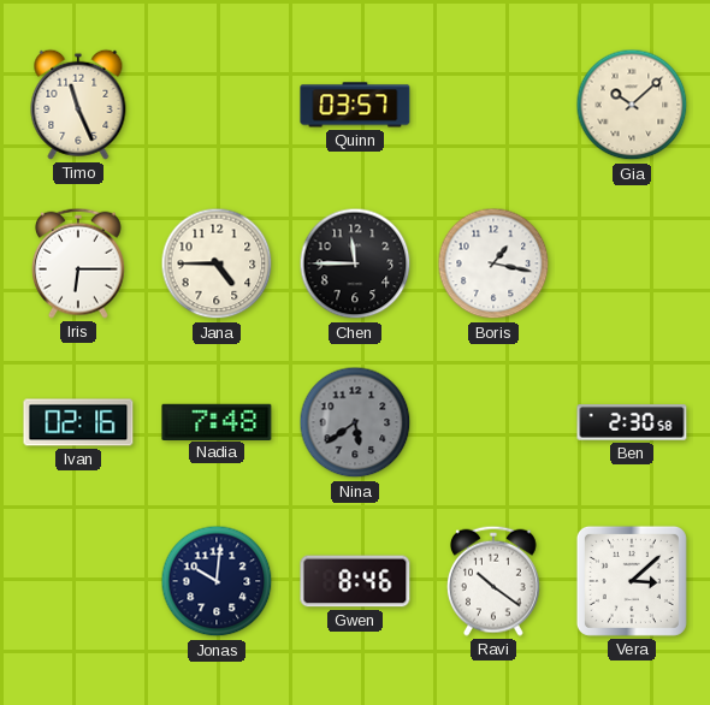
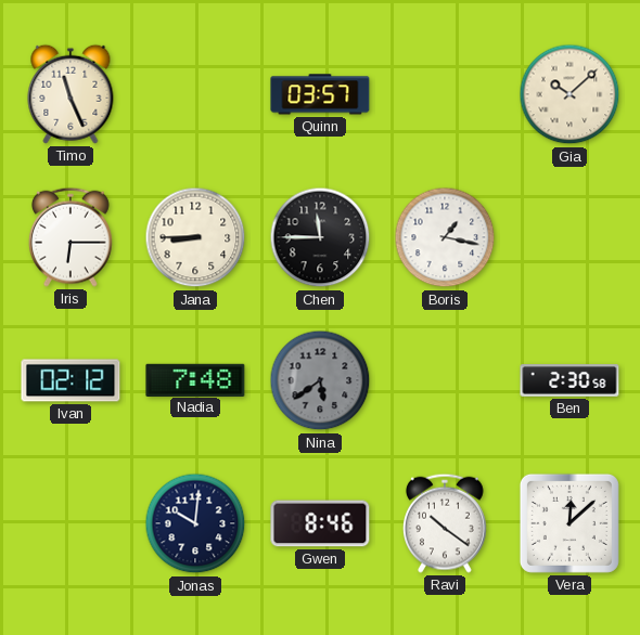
Jana: 4:45 -> 8:45 (195, 237)
Ivan: 02:16 -> 02:12 (71, 380)
Vera: 3:08 -> 12:08 (569, 523)
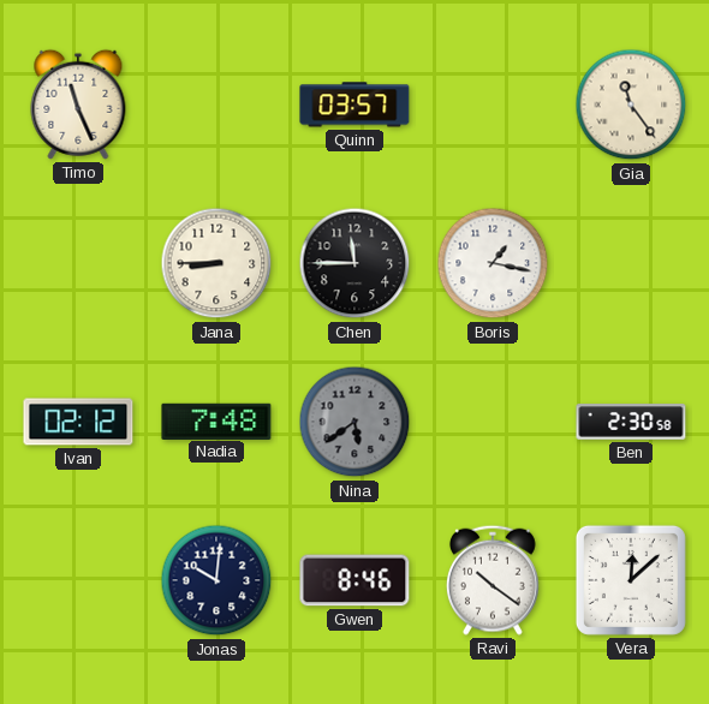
Gia: 10:08 -> 11:24 (631, 105)
Iris: 6:15 -> none (71, 237)
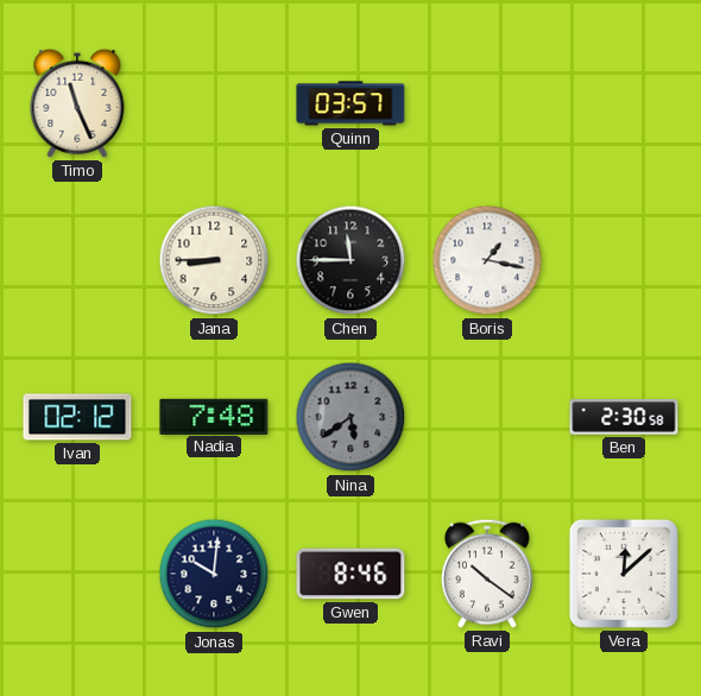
Gia: 11:24 -> none (631, 105)
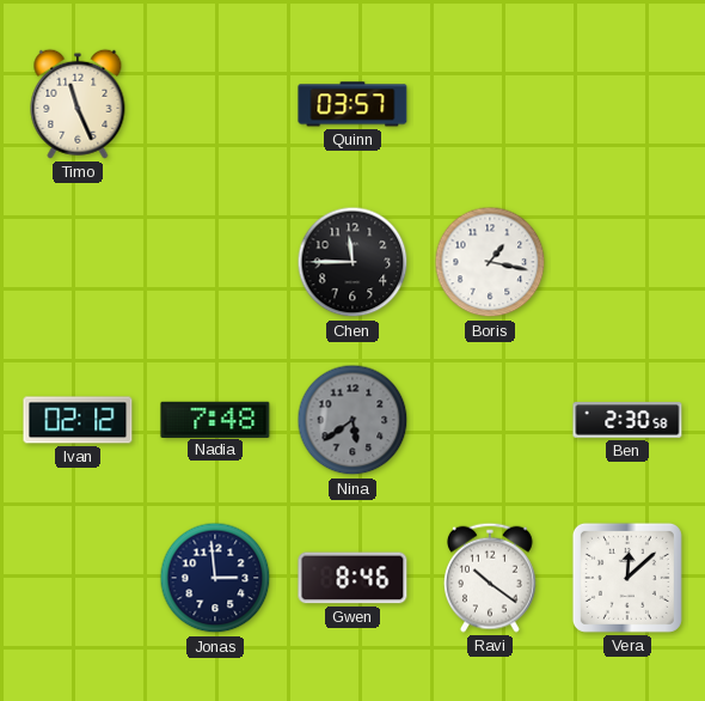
Jana: 8:45 -> none (214, 260)
Jonas: 10:01 -> 2:59 (215, 578)
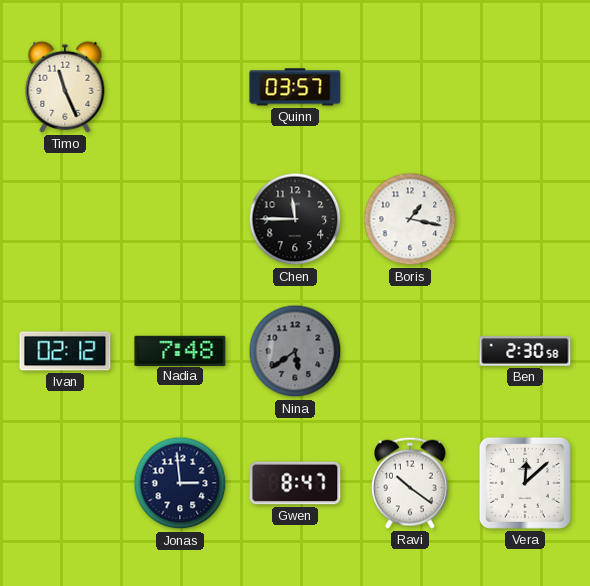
Gwen: 8:46 -> 8:47 (295, 483)
